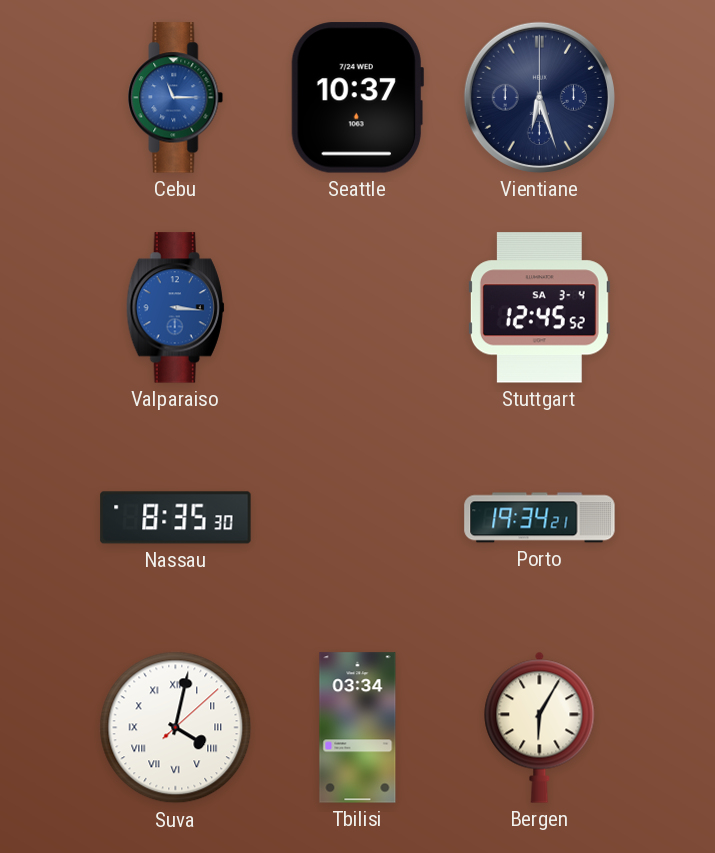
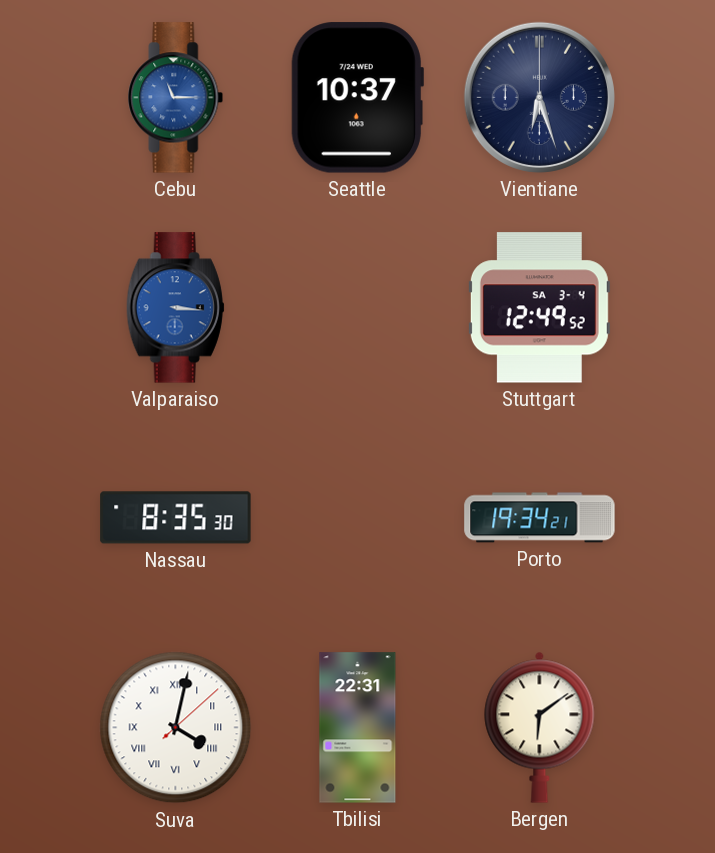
Stuttgart: 12:45 -> 12:49 (539, 308)
Tbilisi: 03:34 -> 22:31 (358, 728)
Bergen: 6:05 -> 6:09 (540, 727)
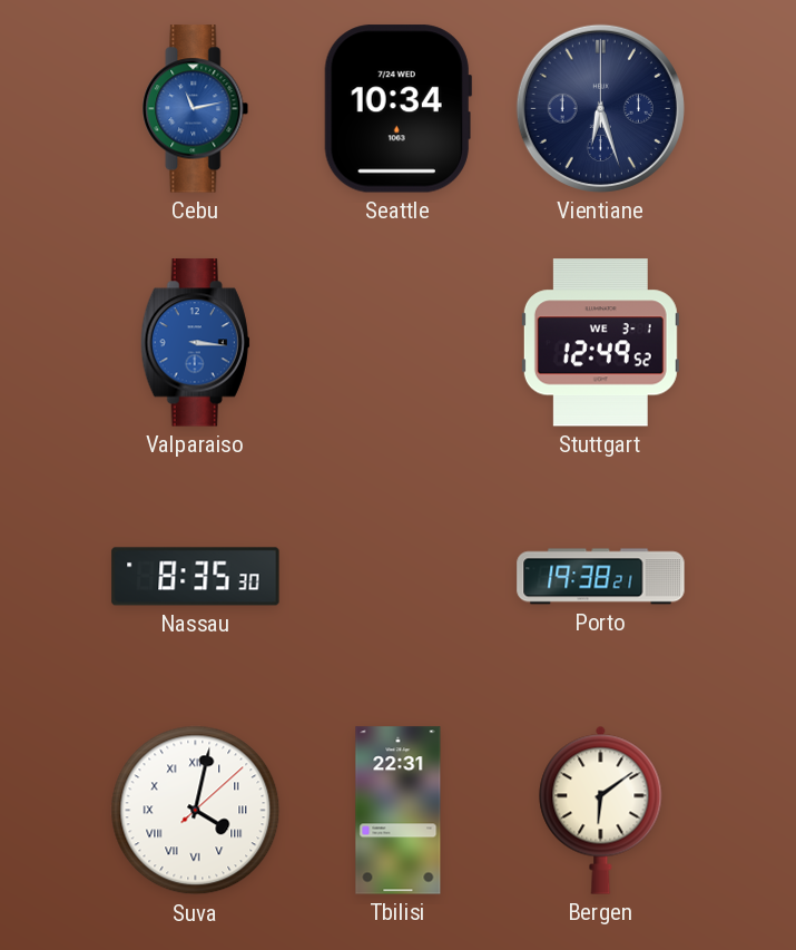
Cebu: 11:15 -> 11:13 (196, 109)
Seattle: 10:37 -> 10:34 (397, 109)
Stuttgart date: SA 3-4 -> WE 3-1 (600, 343)
Porto: 19:34 -> 19:38 (601, 577)
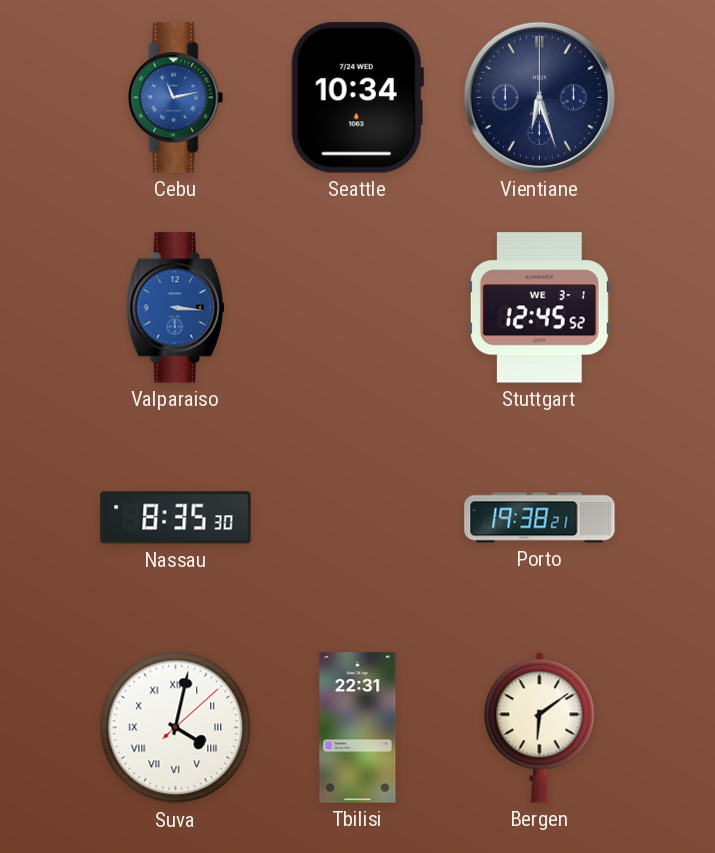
Stuttgart: 12:49 -> 12:45 (539, 308)
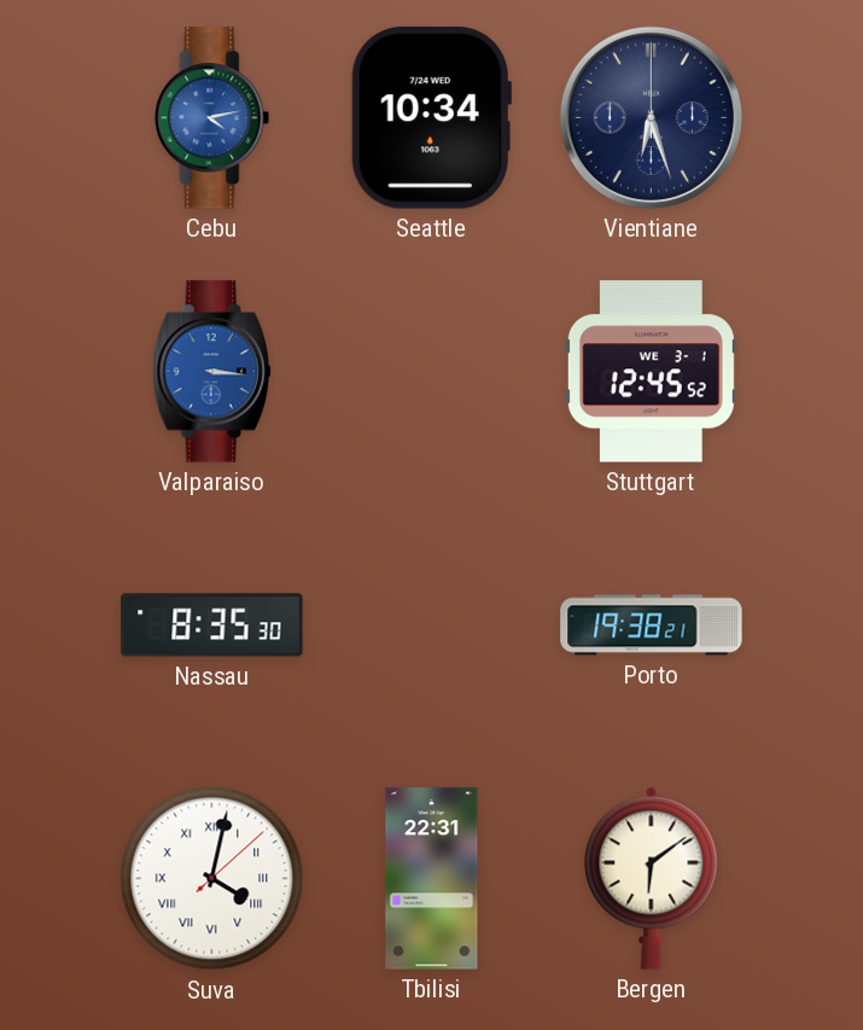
Cebu: 11:13 -> 4:13 (212, 118)
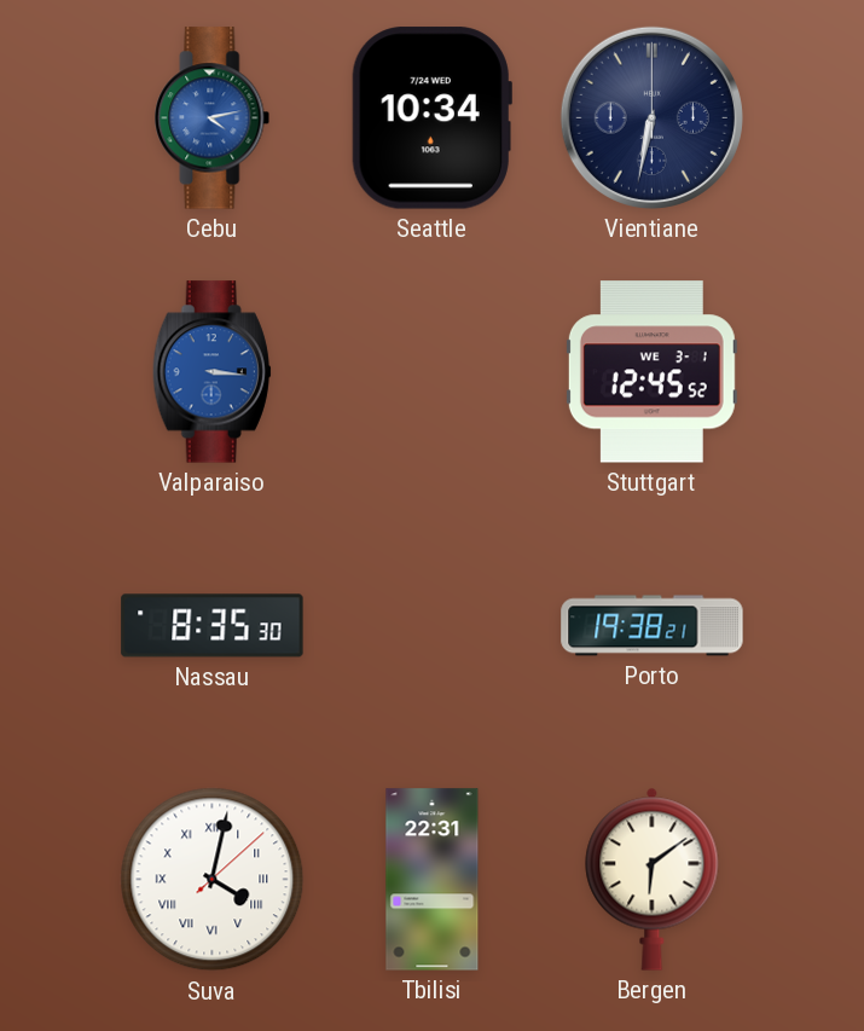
Vientiane: 6:27 -> 6:32 (651, 117)
